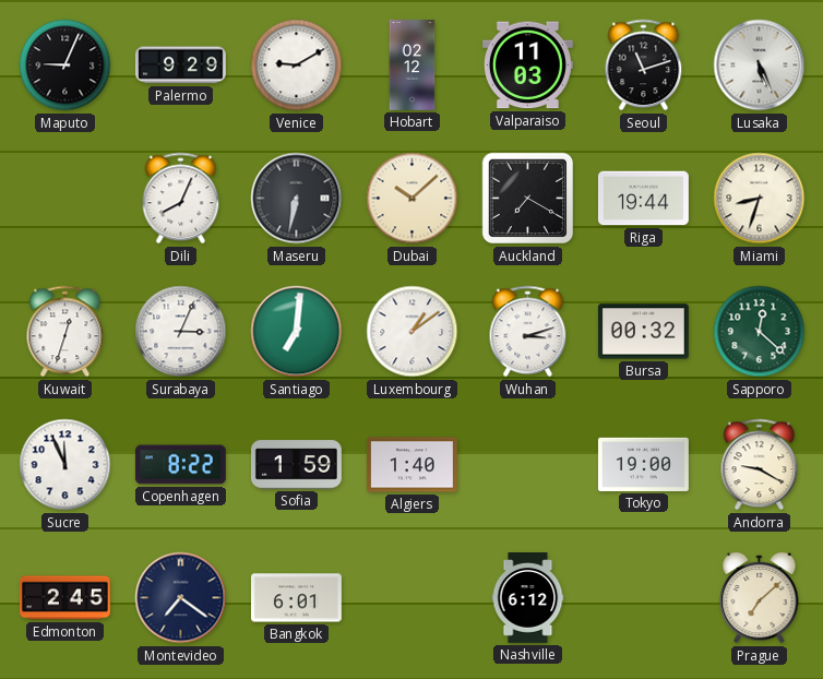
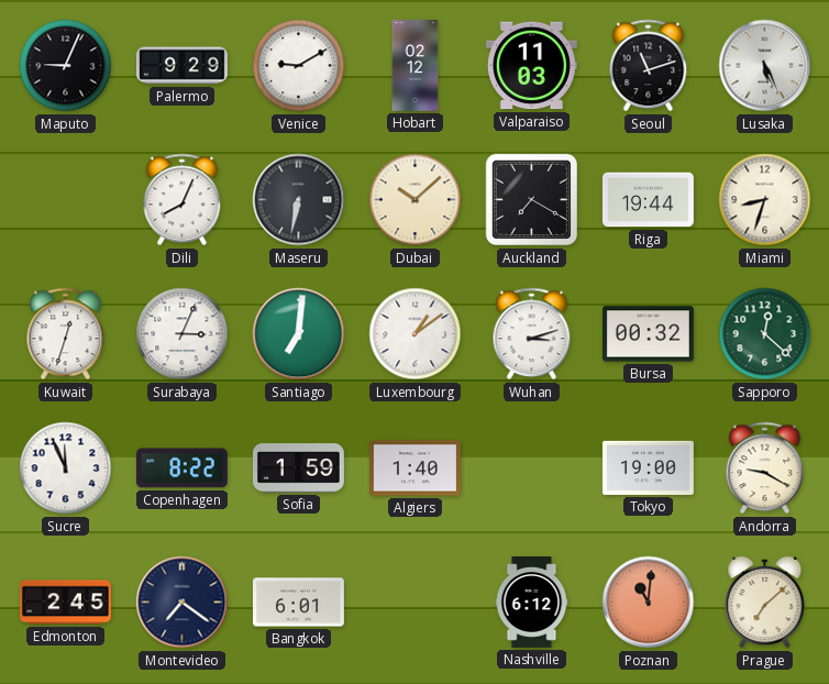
Poznan: none -> 11:01 (649, 603)
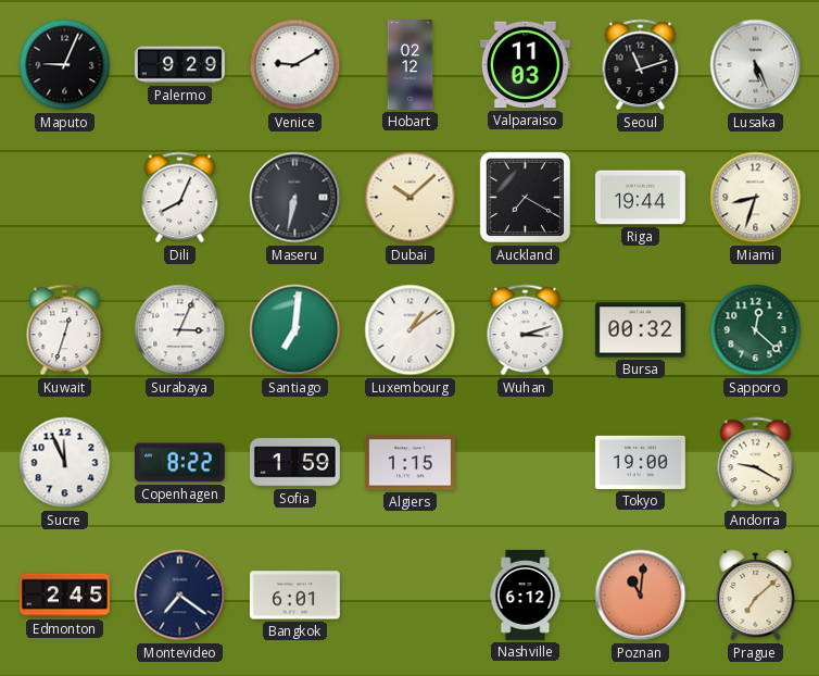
Algiers: 1:40 -> 1:15 (409, 463)
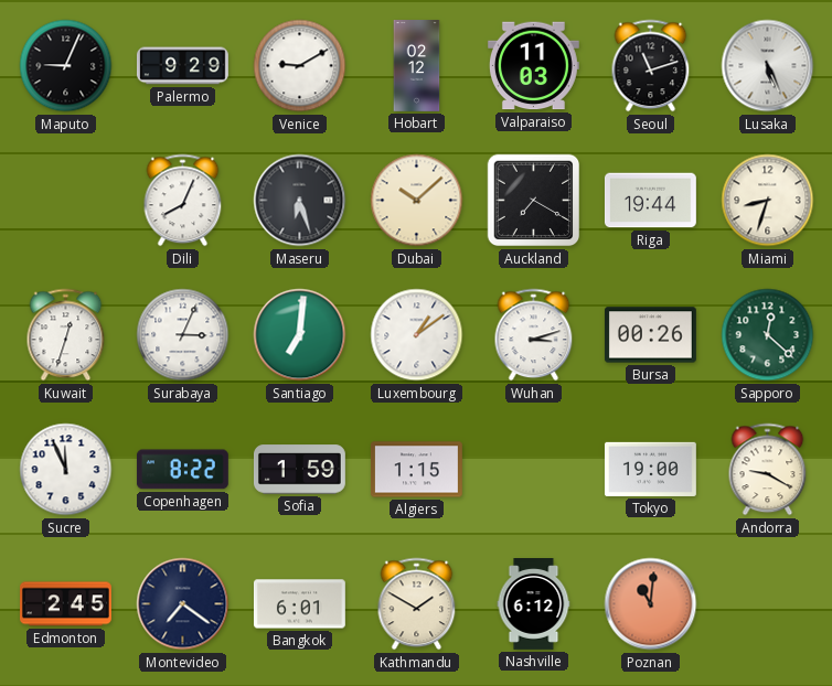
Maseru: 6:32 -> 6:27 (300, 201)
Bursa: 00:32 -> 00:26 (650, 335)
Kathmandu: none -> 1:50 (417, 604)
Prague: 7:08 -> none (756, 596)
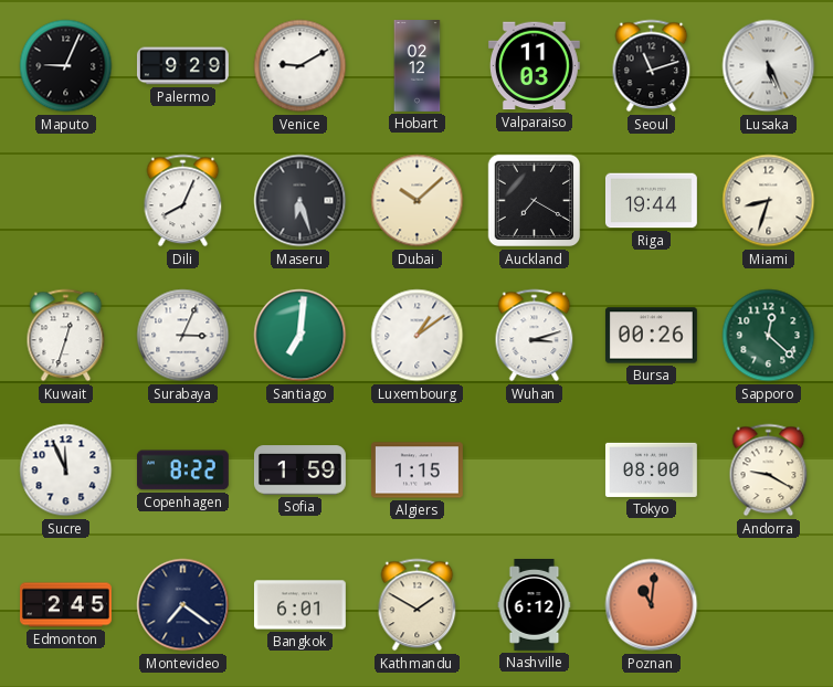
Tokyo: 19:00 -> 08:00 (651, 469)
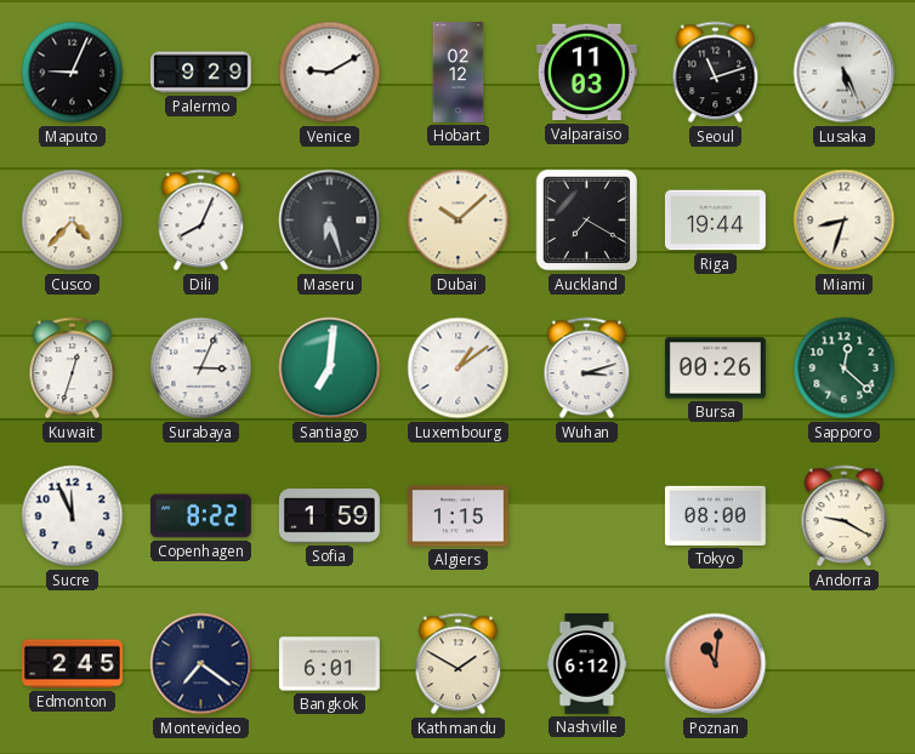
Cusco: none -> 4:37 (73, 221)
